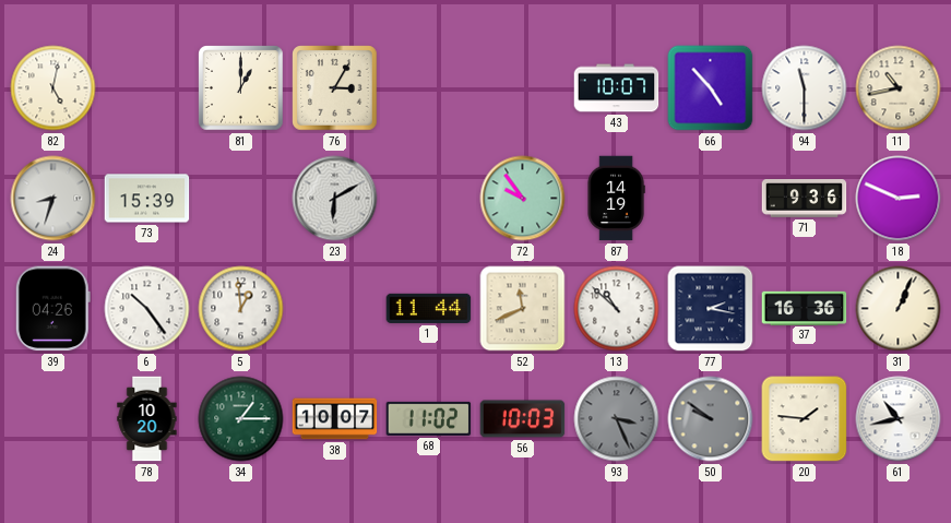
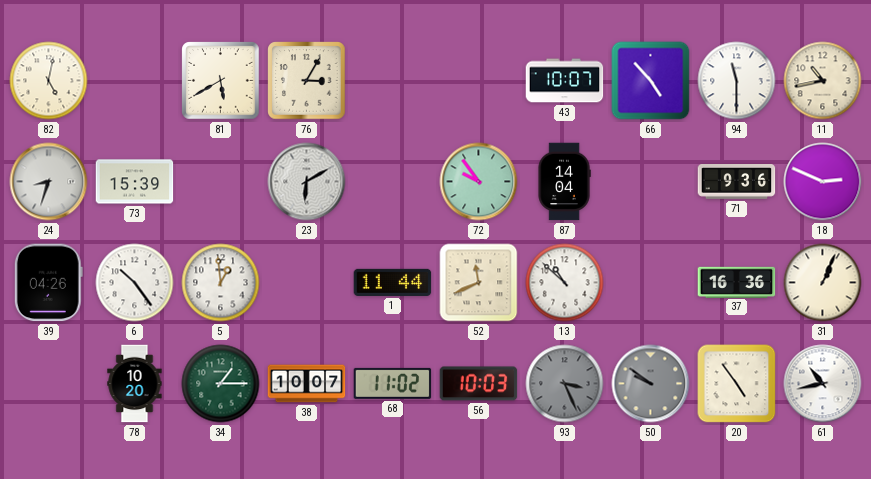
81: 1:00 -> 5:40 (221, 81)
87: 14:19 -> 14:04 (564, 182)
77: 2:17 -> none (711, 309)
20: 1:46 -> 4:54 (737, 384)
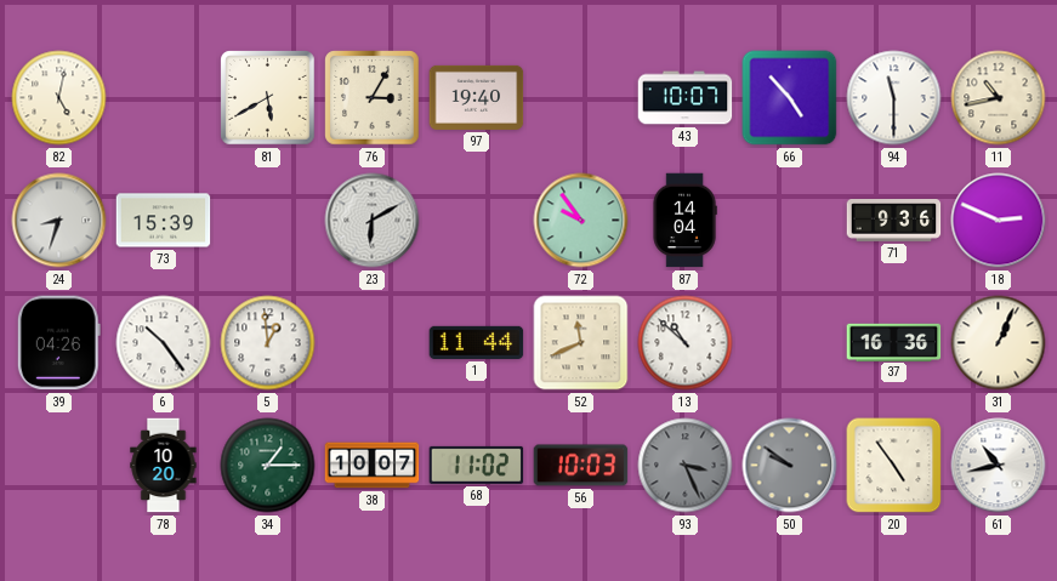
97: none -> 19:40 (477, 97)
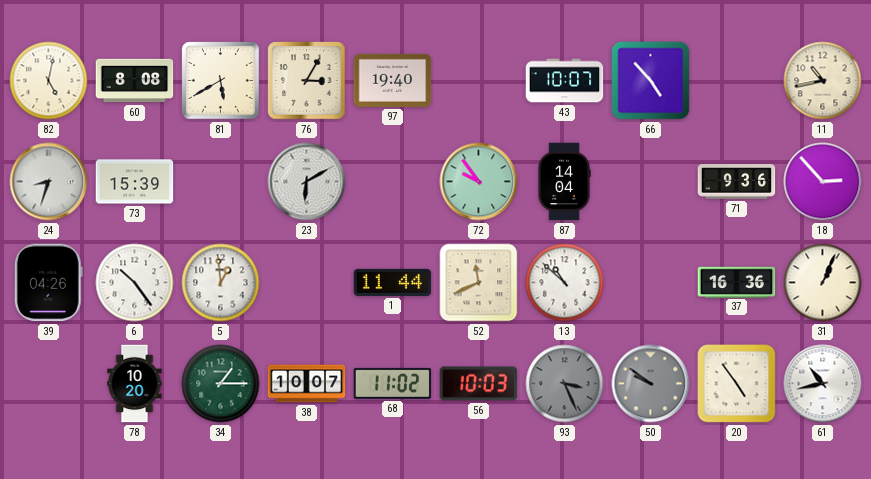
60: none -> 8:08 (135, 81)
94: 11:30 -> none (894, 98)
18: 2:49 -> 2:53 (823, 182)
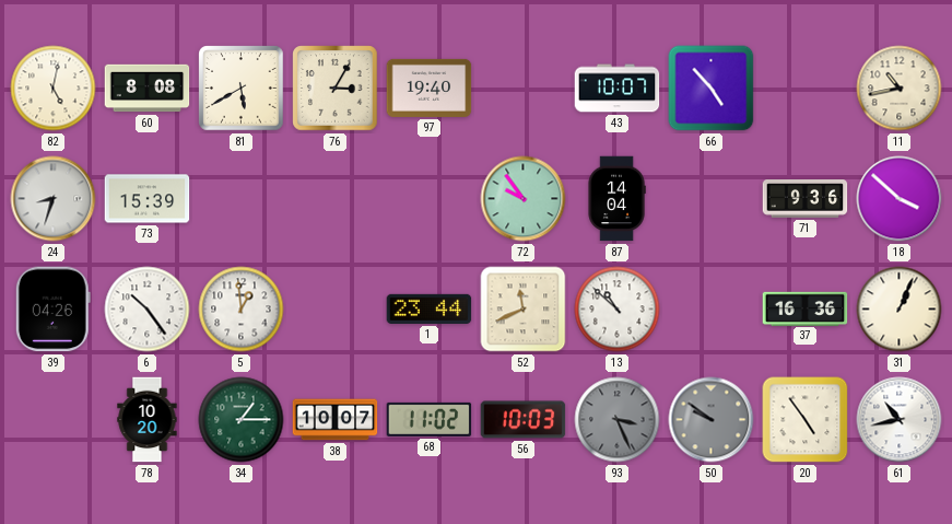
23: 6:10 -> none (307, 182)
18: 2:53 -> 3:52 (900, 199)
1: 11:44 -> 23:44 (430, 308)
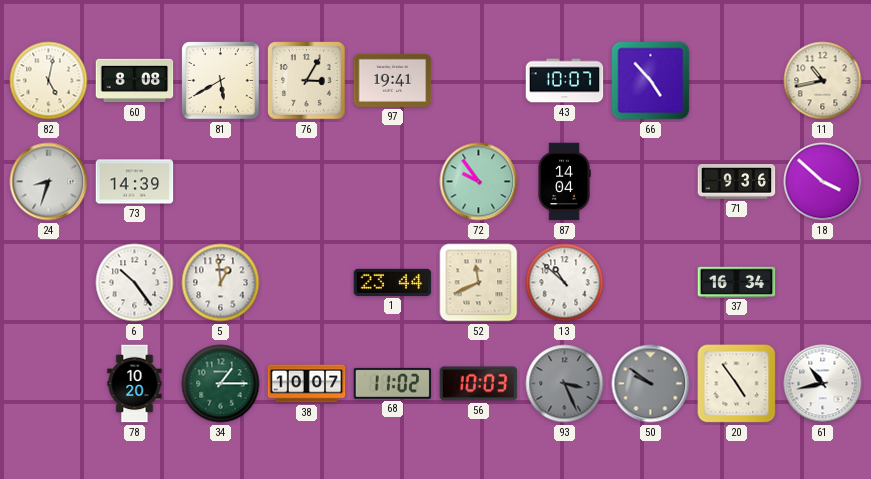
97: 19:40 -> 19:41 (393, 80)
73: 15:39 -> 14:39 (135, 182)
39: 04:26 -> none (52, 310)
37: 16:36 -> 16:34 (737, 282)
31: 1:04 -> none (900, 310)
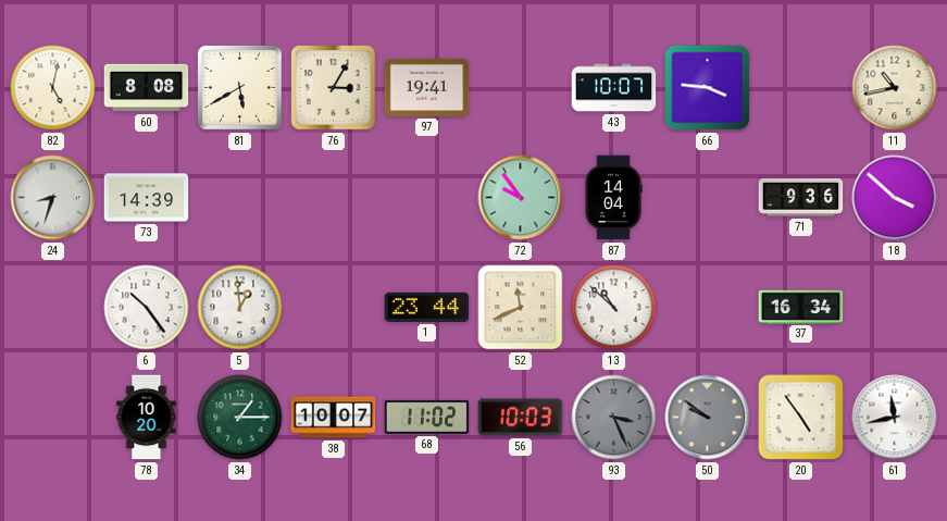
66: 4:53 -> 3:46 (708, 88)
61: 10:43 -> 11:43 (895, 418)
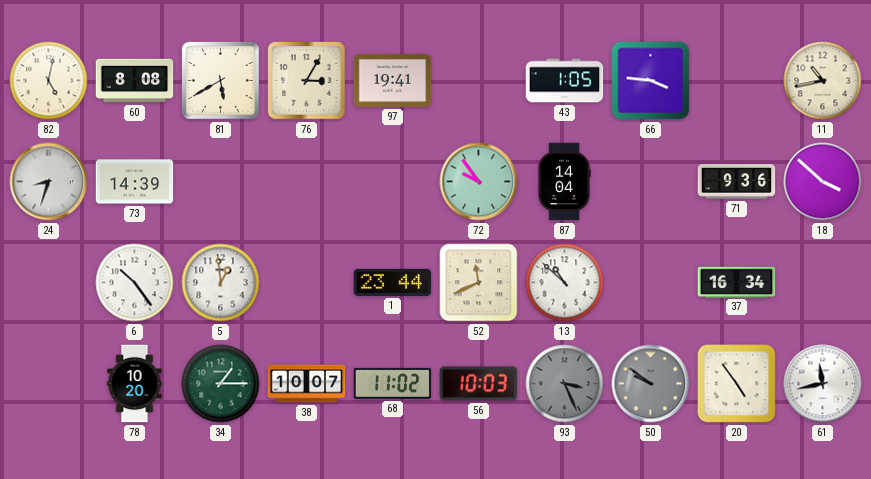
43: 10:07 -> 1:05 (565, 81)
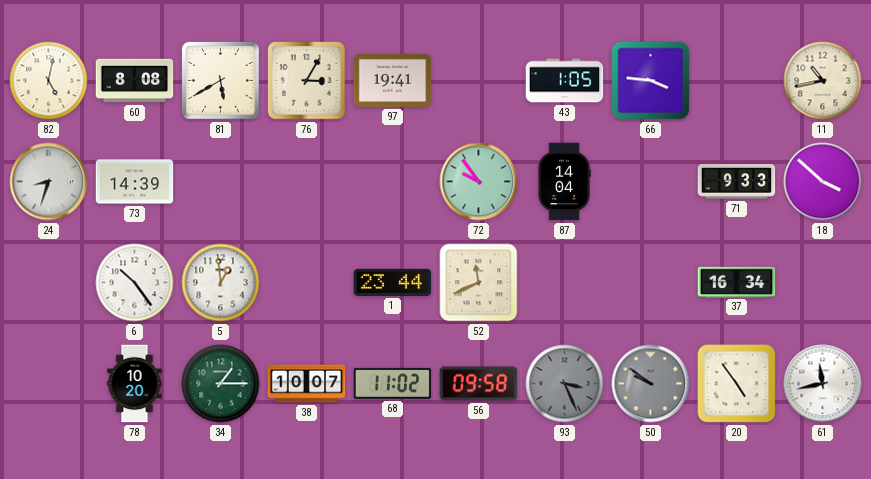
71: 9:36 -> 9:33 (737, 182)
13: 10:52 -> none (565, 283)
56: 10:03 -> 09:58 (479, 384)
